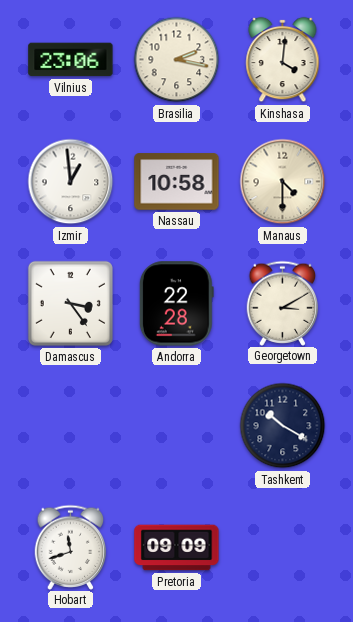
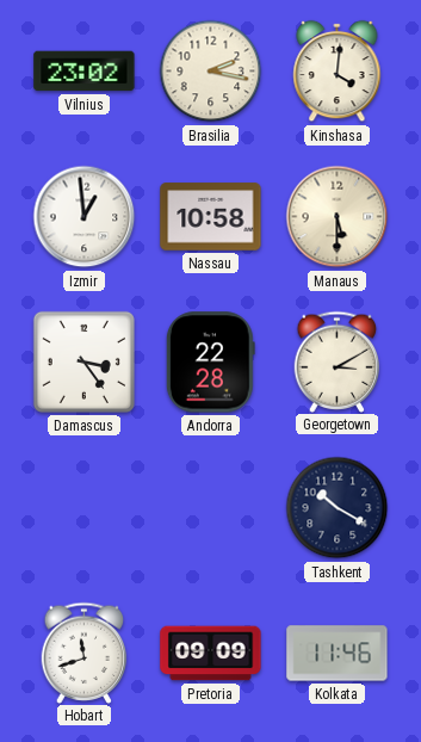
Vilnius: 23:06 -> 23:02 (85, 72)
Manaus: 4:30 -> 5:30 (338, 217)
Kolkata: none -> 11:46 (338, 654)
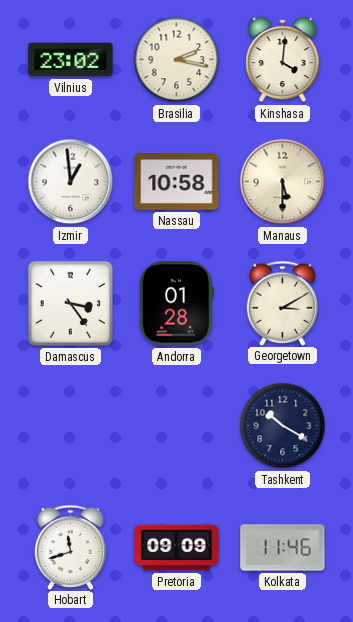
Andorra: 22:28 -> 01:28 (176, 304)
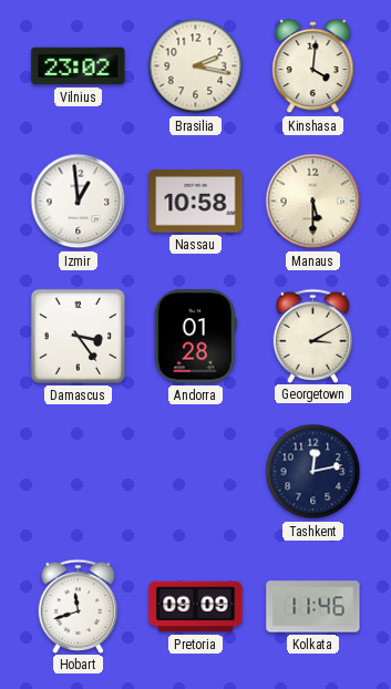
Tashkent: 10:20 -> 12:13 (313, 472)
